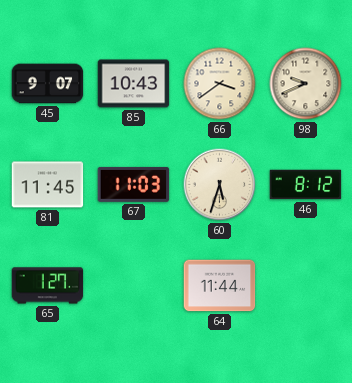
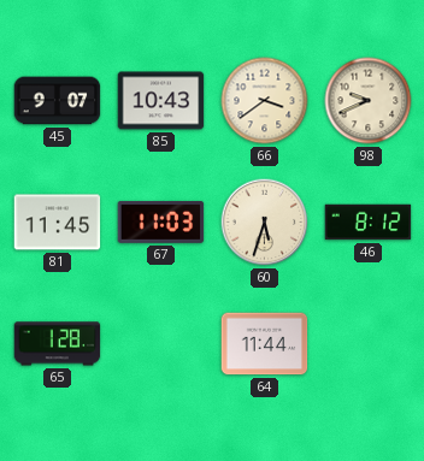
65: 1:27 -> 1:28 (58, 344)
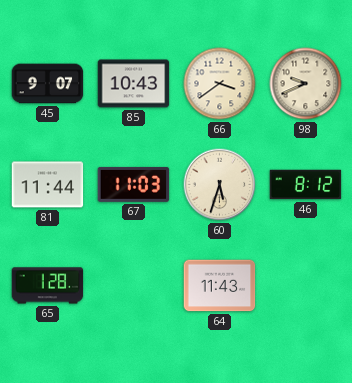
81: 11:45 -> 11:44 (48, 185)
64: 11:44 -> 11:43 (220, 286)
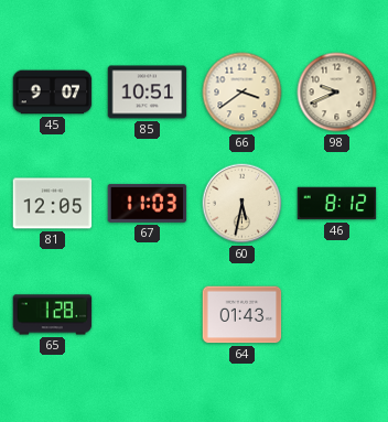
85: 10:43 -> 10:51 (148, 93)
81: 11:44 -> 12:05 (53, 204)
60: 5:33 -> 5:32 (242, 204)
64: 11:43 -> 01:43 (242, 315)
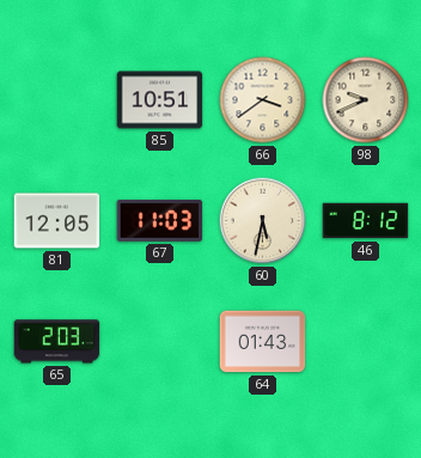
45: 9:07 -> none (53, 93)
65: 1:28 -> 2:03 (57, 342)
